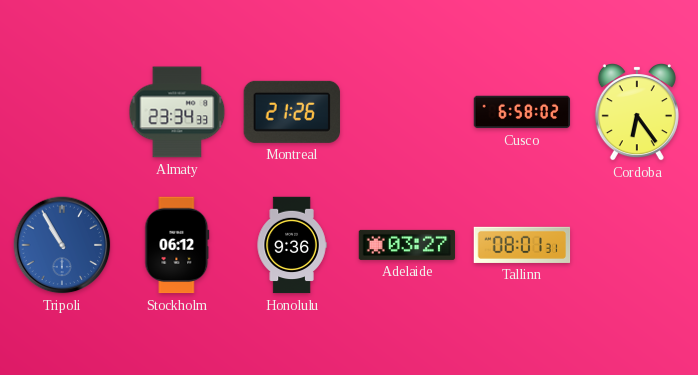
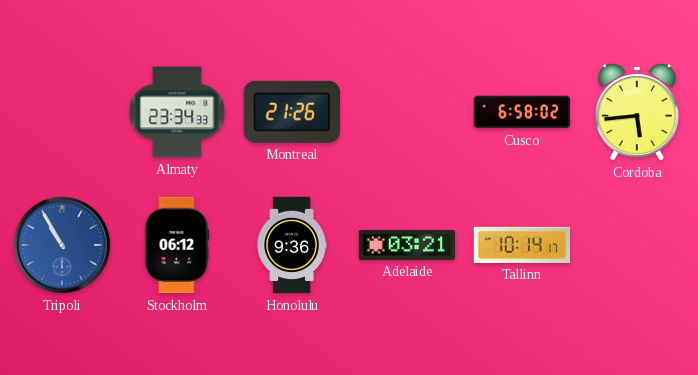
Cordoba: 6:24 -> 5:44 (637, 112)
Adelaide: 03:27 -> 03:21 (407, 245)
Tallinn: 08:01 -> 10:14 (522, 245)
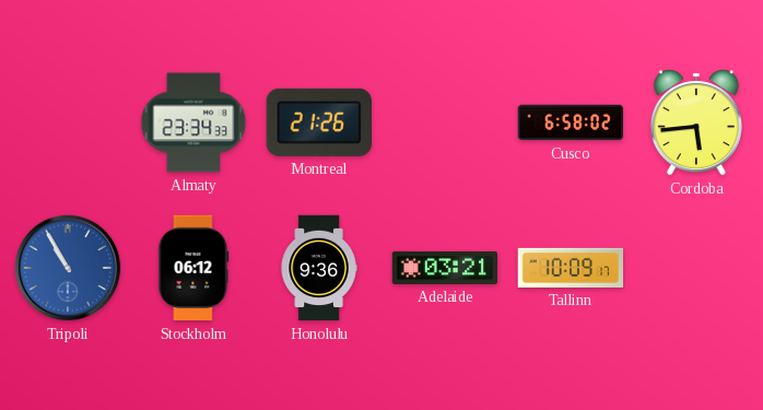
Tallinn: 10:14 -> 10:09 (571, 268)
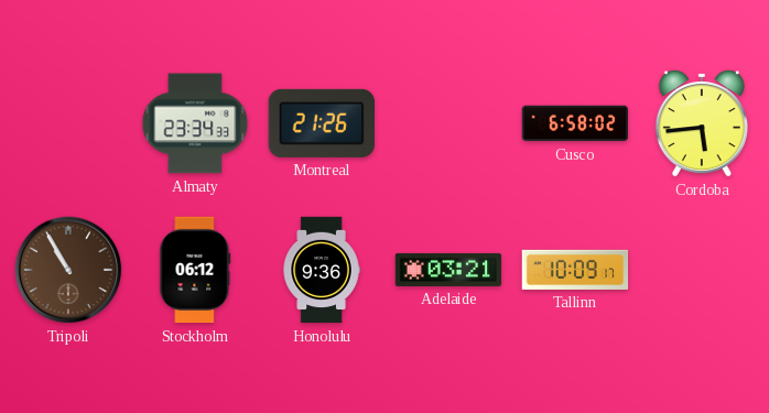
Tripoli dial: blue -> brown (68, 270)
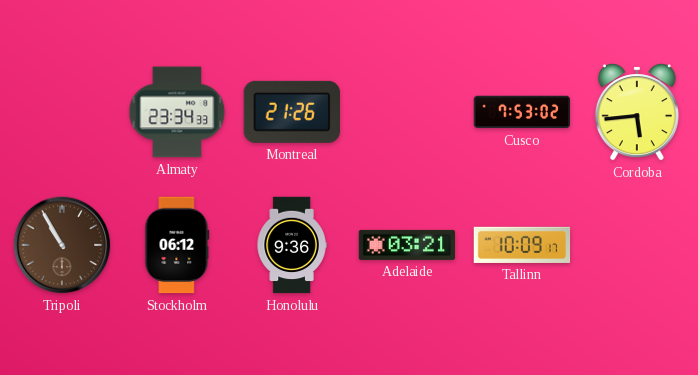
Cusco: 6:58 -> 7:53 (522, 112)
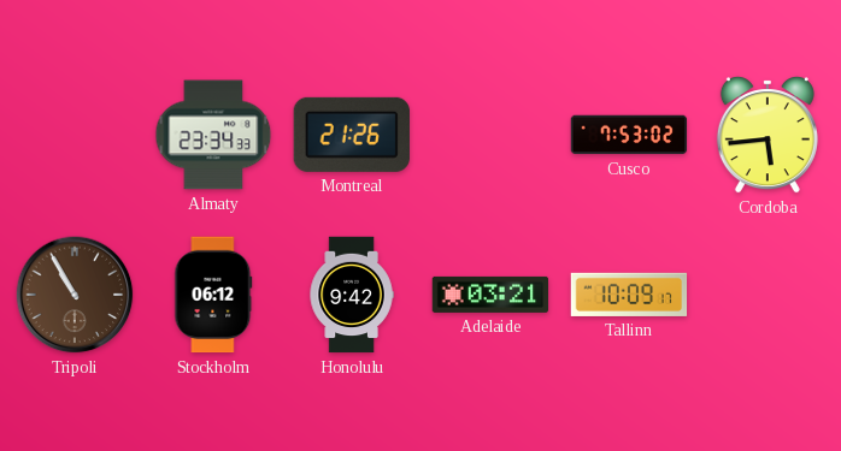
Honolulu: 9:36 -> 9:42 (352, 295)
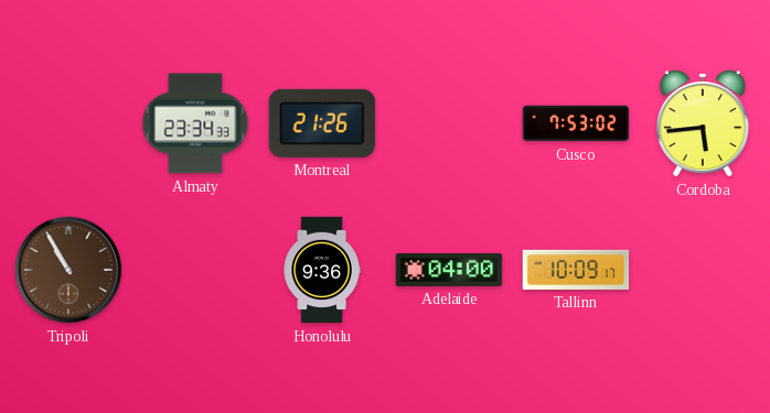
Stockholm: 06:12 -> none (213, 295)
Honolulu: 9:42 -> 9:36 (322, 270)
Adelaide: 03:21 -> 04:00 (449, 270)
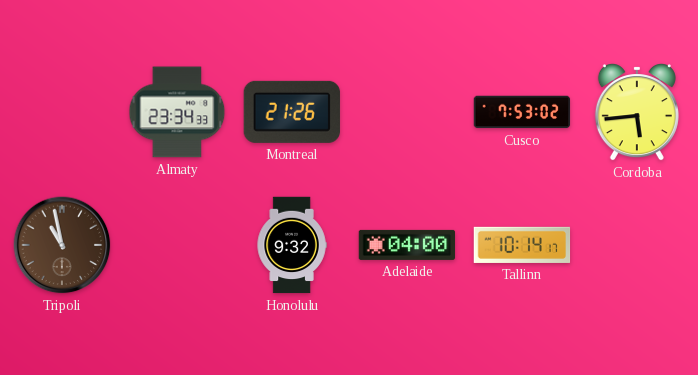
Tripoli: 10:55 -> 10:58 (62, 245)
Honolulu: 9:36 -> 9:32 (292, 245)
Tallinn: 10:09 -> 10:14 (522, 245)
